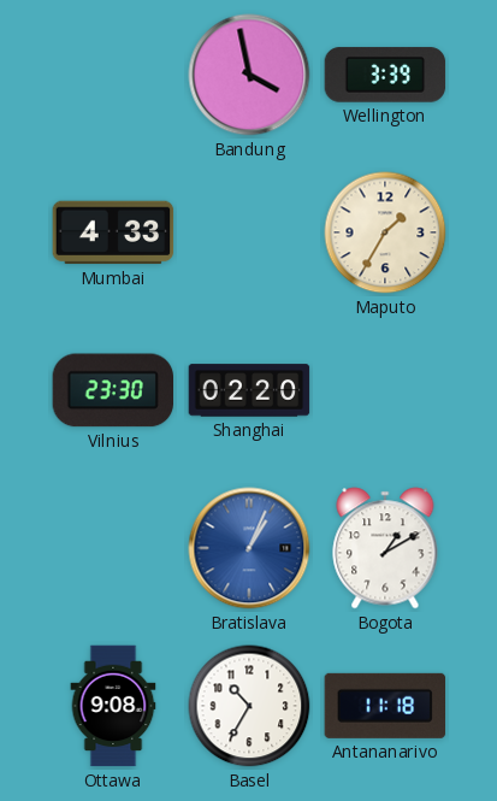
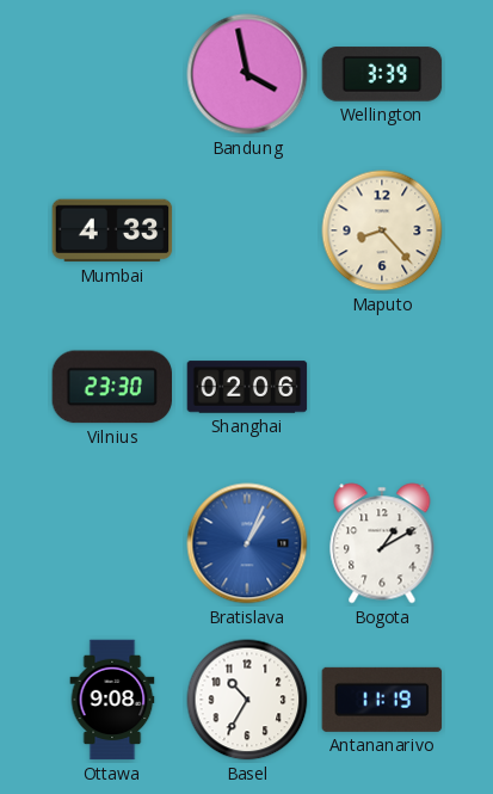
Maputo: 1:35 -> 8:23 (382, 230)
Shanghai: 02:20 -> 02:06 (247, 387)
Antananarivo: 11:18 -> 11:19 (382, 700)
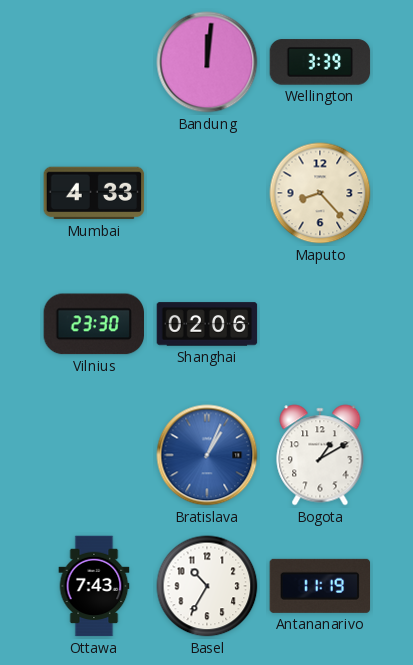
Bandung: 3:58 -> 12:01 (207, 62)
Ottawa: 9:08 -> 7:43 (94, 586)
